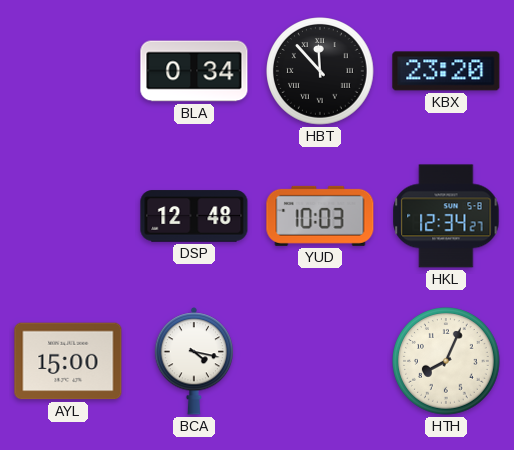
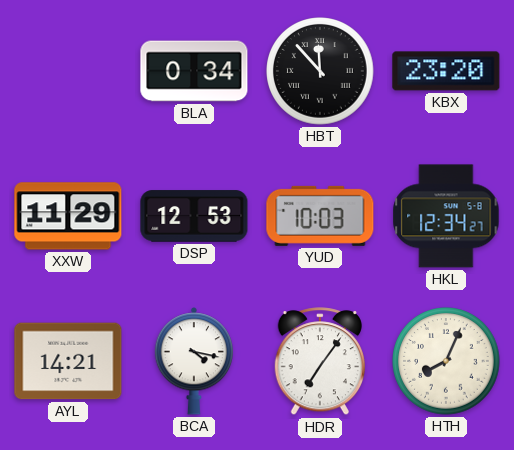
XXW: none -> 11:29 (68, 216)
DSP: 12:48 -> 12:53 (194, 216)
AYL: 15:00 -> 14:21 (68, 361)
HDR: none -> 7:06 (320, 362)
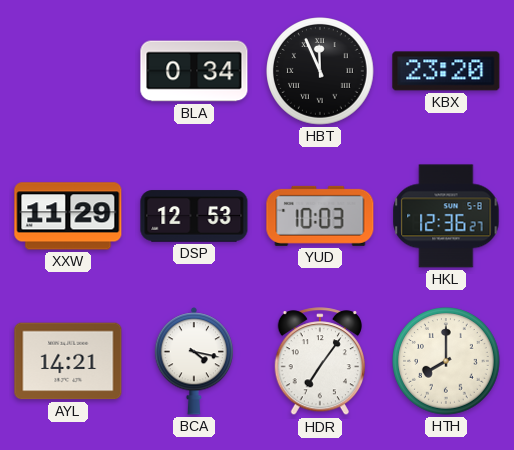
HBT: 11:53 -> 11:56 (320, 71)
HKL: 12:34 -> 12:36 (446, 216)
HTH: 8:04 -> 8:00 (446, 361)
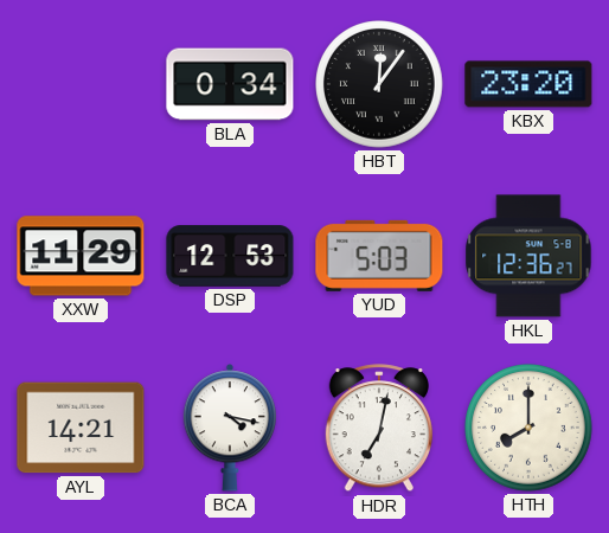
HBT: 11:56 -> 12:06 (379, 84)
YUD: 10:03 -> 5:03 (379, 256)
HDR: 7:06 -> 7:02 (379, 429)
